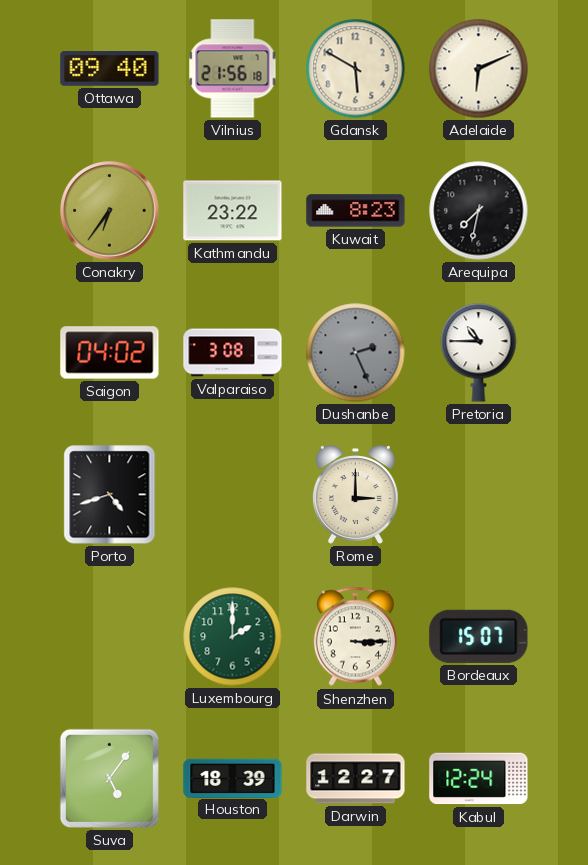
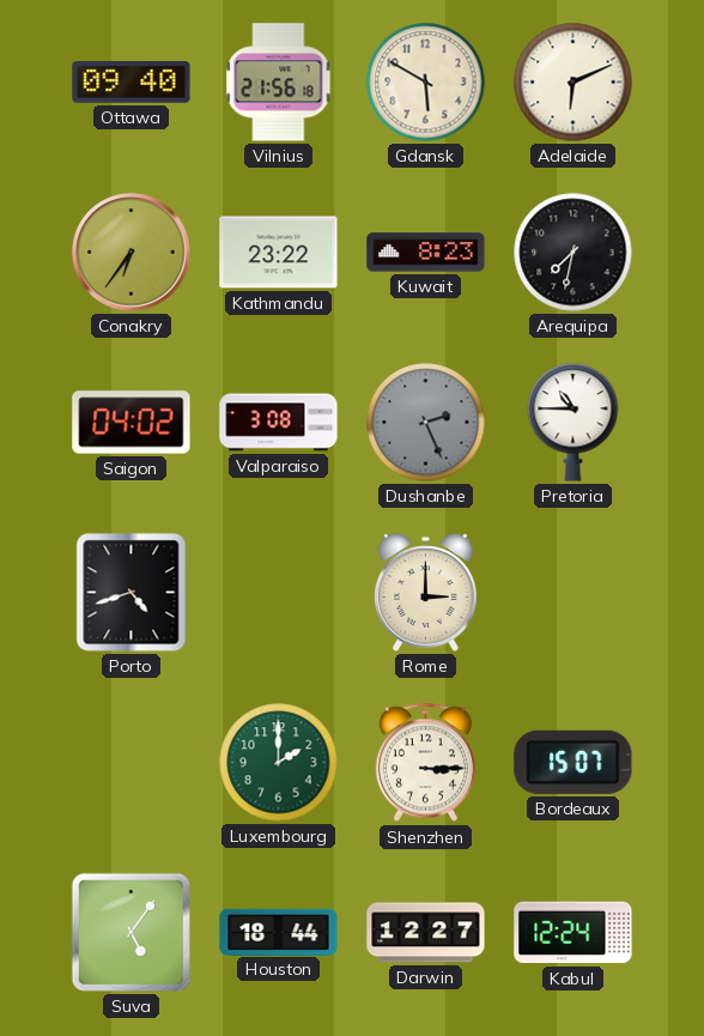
Houston: 18:39 -> 18:44 (279, 932)
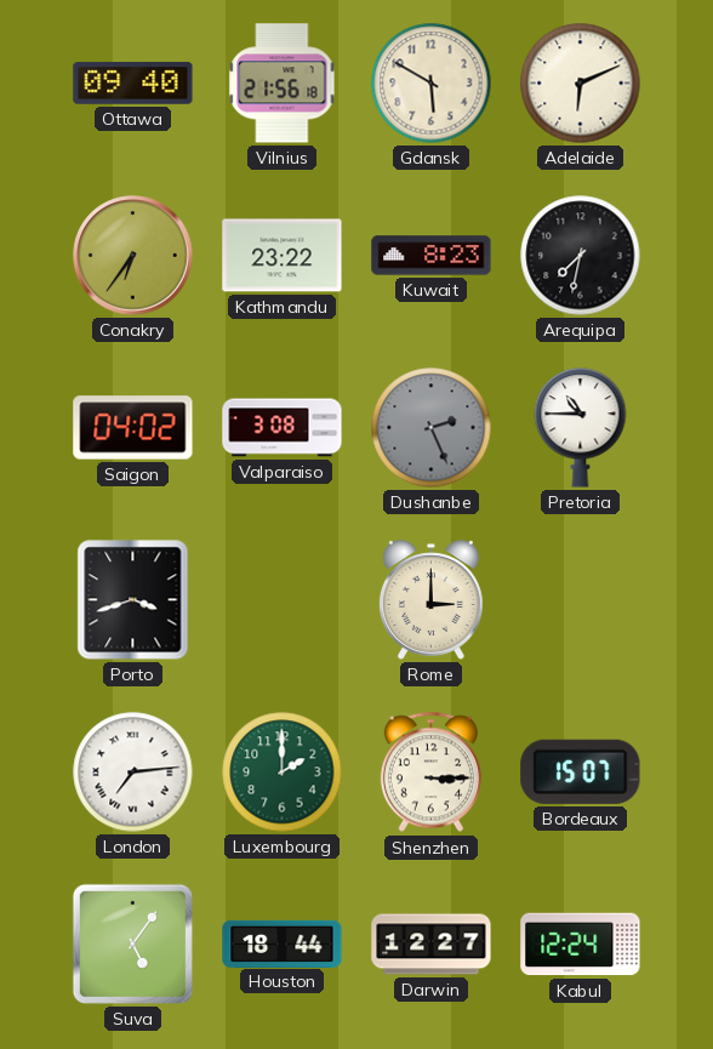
Porto: 4:42 -> 3:42 (133, 600)
London: none -> 7:14 (133, 773)
